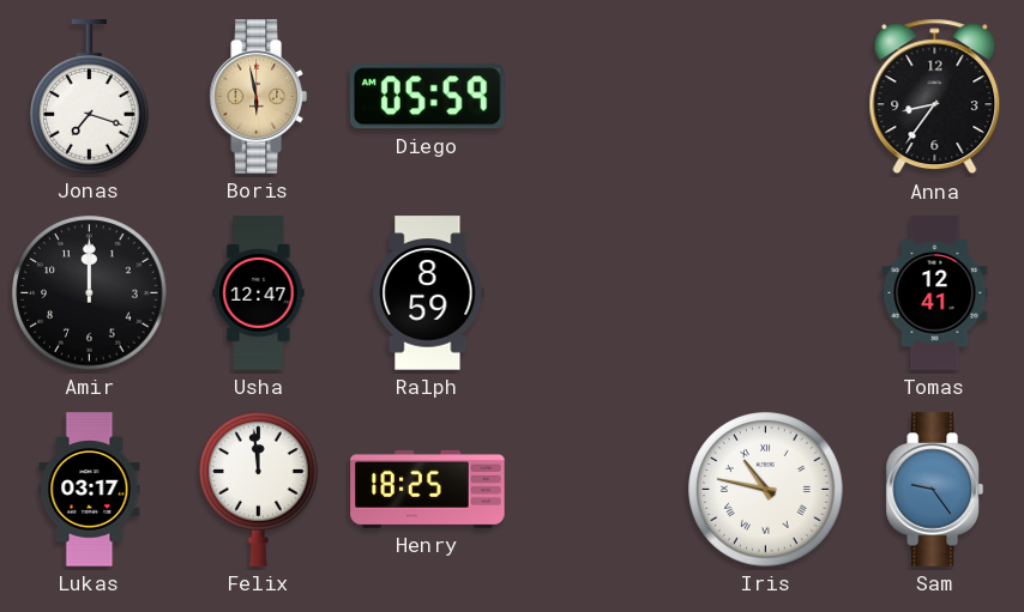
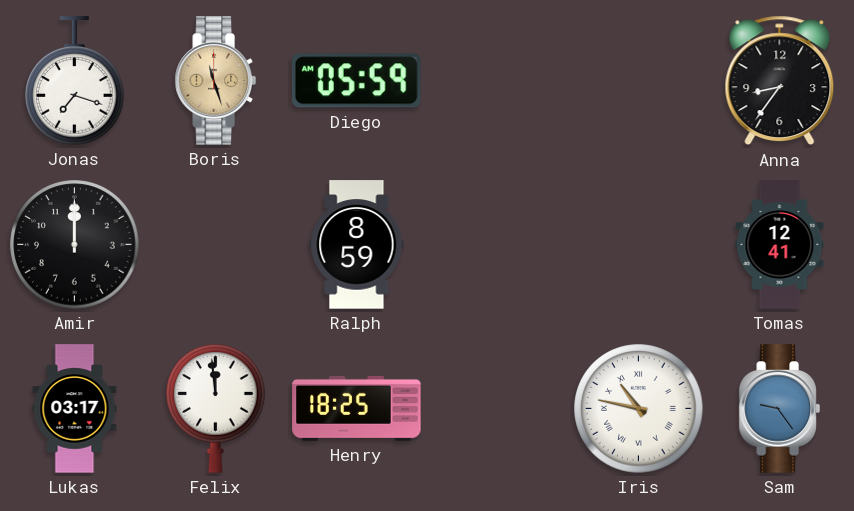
Boris: 5:58 -> 11:27 (215, 81)
Usha: 12:47 -> none (259, 293)
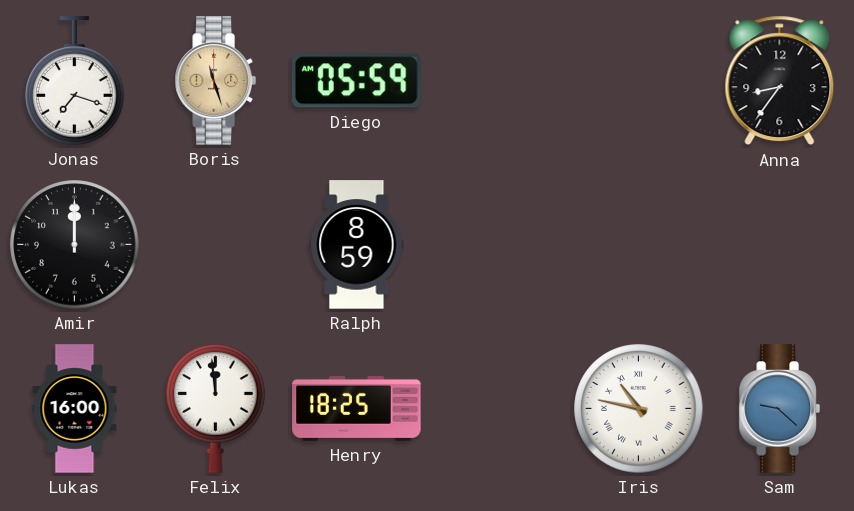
Tomas: 12:41 -> none (780, 245)
Lukas: 03:17 -> 16:00 (75, 409)
Sam: 9:24 -> 9:22 (779, 409)
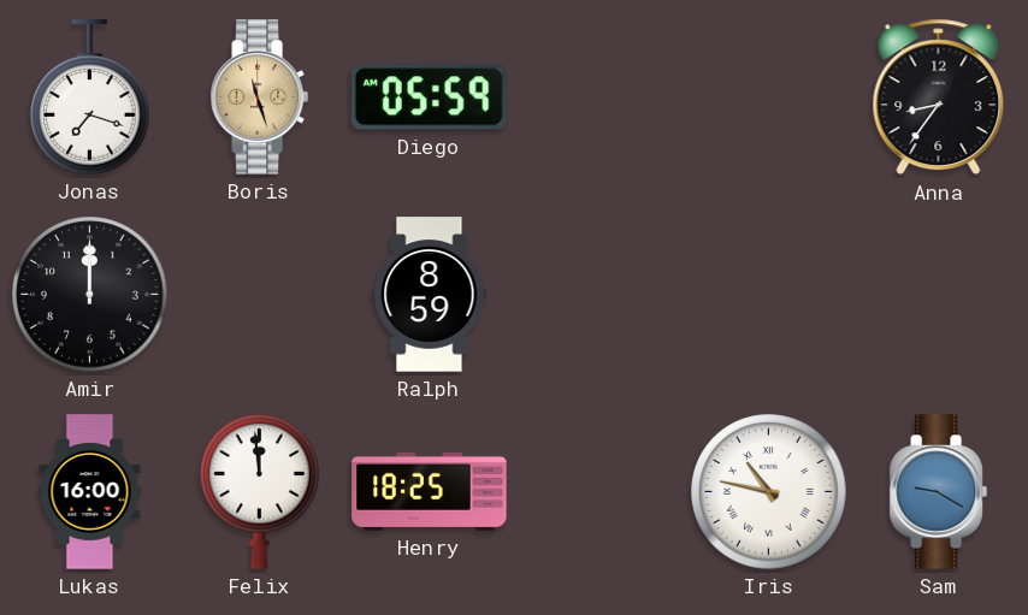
Sam: 9:22 -> 9:20 (938, 492)
